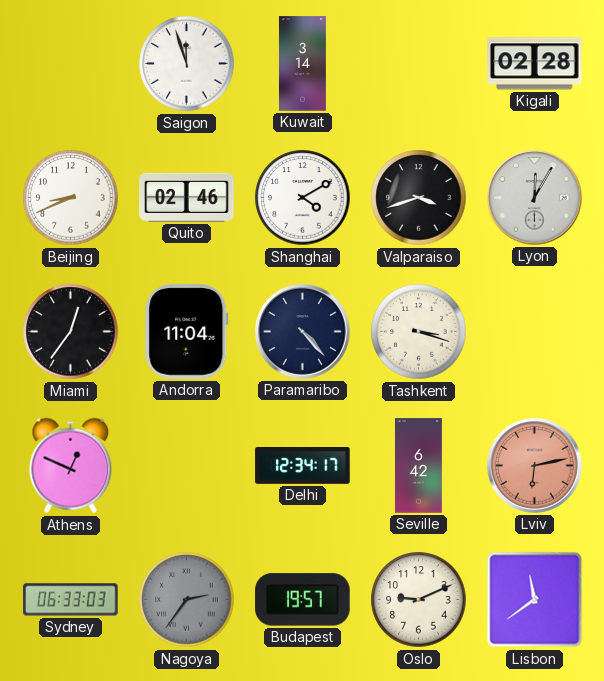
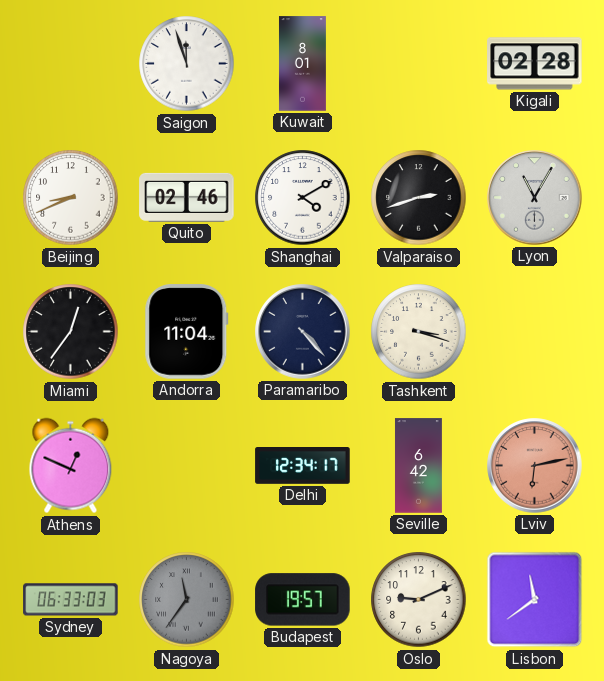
Kuwait: 3:14 -> 8:01 (302, 64)
Valparaiso: 3:42 -> 2:42 (419, 198)
Lyon: 12:05 -> 11:05 (535, 198)
Nagoya: 2:36 -> 11:36 (187, 600)
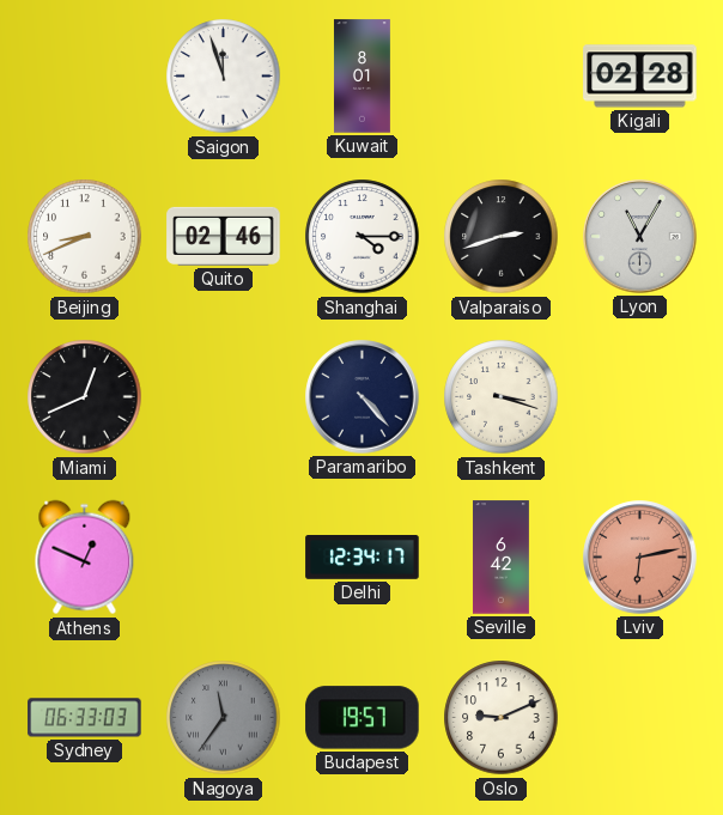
Shanghai: 4:10 -> 4:15 (363, 237)
Miami: 12:36 -> 12:41 (85, 397)
Andorra: 11:04 -> none (187, 332)
Lisbon: 11:39 -> none (535, 600)
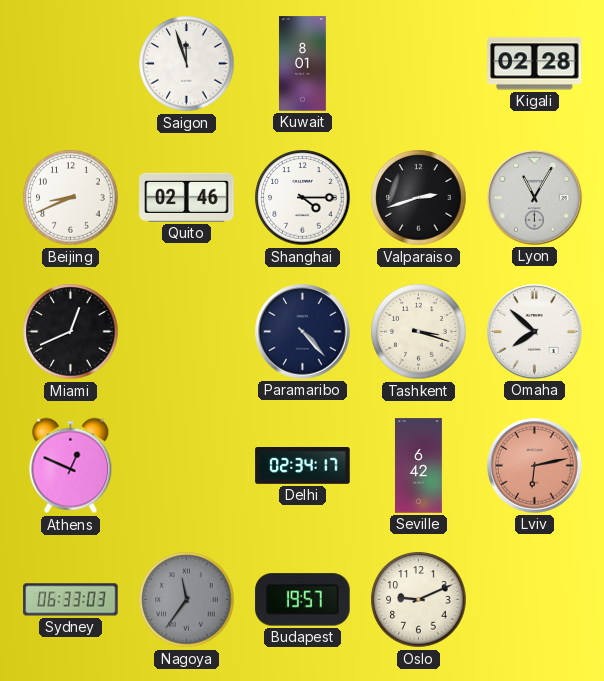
Omaha: none -> 7:52 (535, 332)
Delhi: 12:34 -> 02:34 (303, 466)
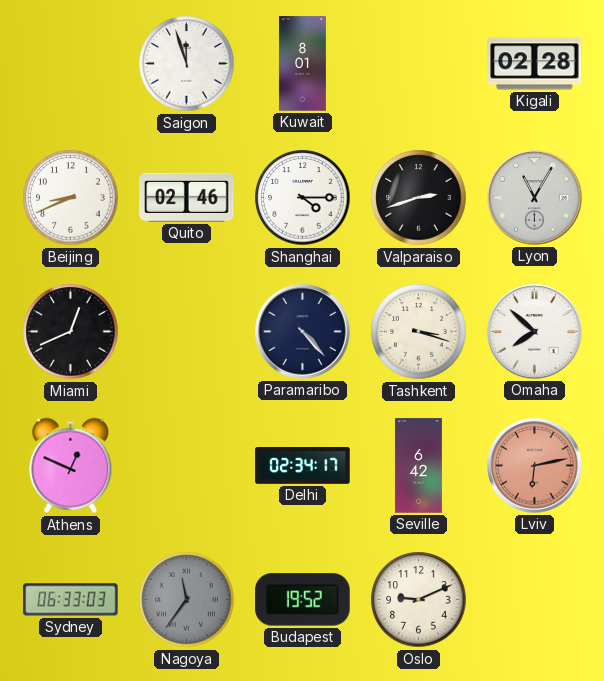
Budapest: 19:57 -> 19:52 (303, 600)
